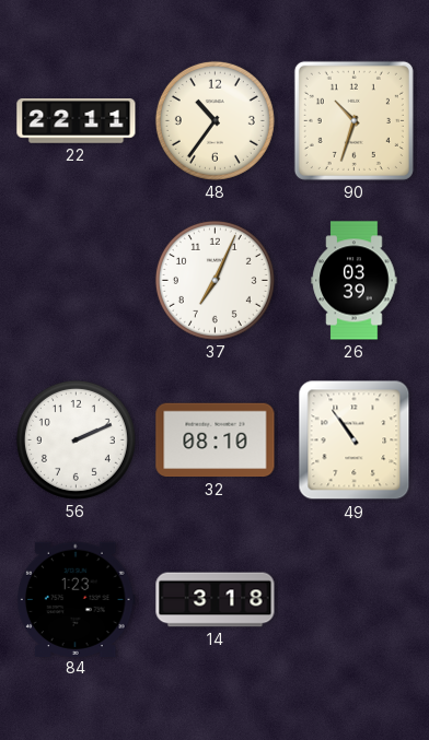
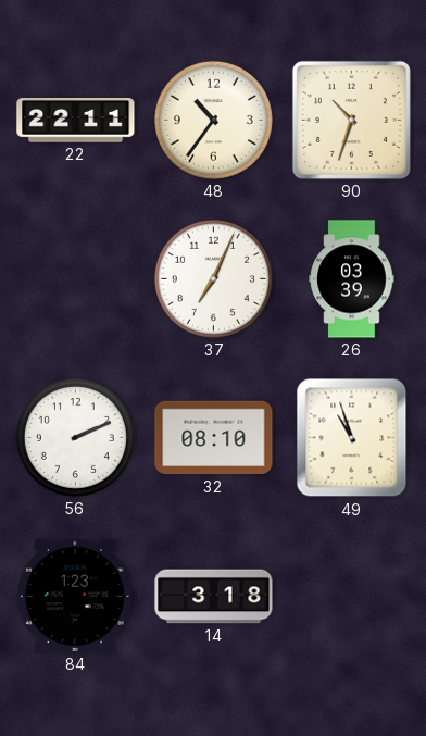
49: 10:54 -> 10:57 (352, 438)
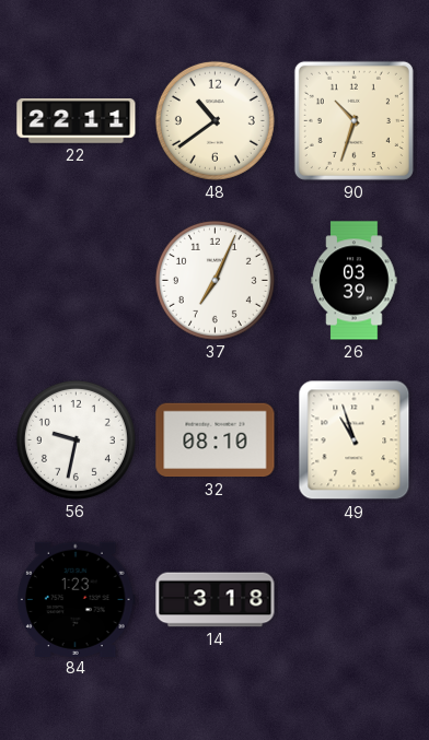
48: 10:36 -> 10:39 (215, 120)
56: 2:11 -> 9:32 (76, 439)
